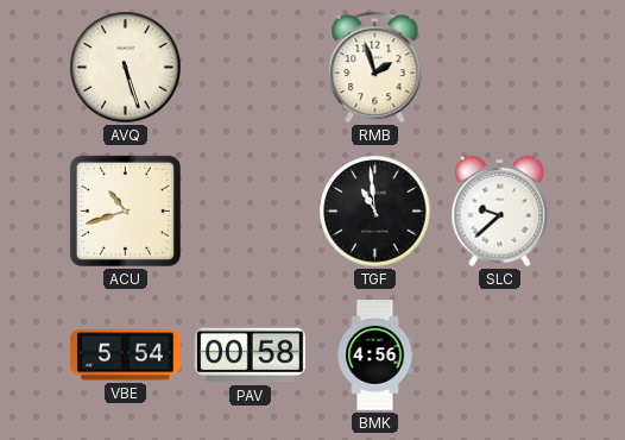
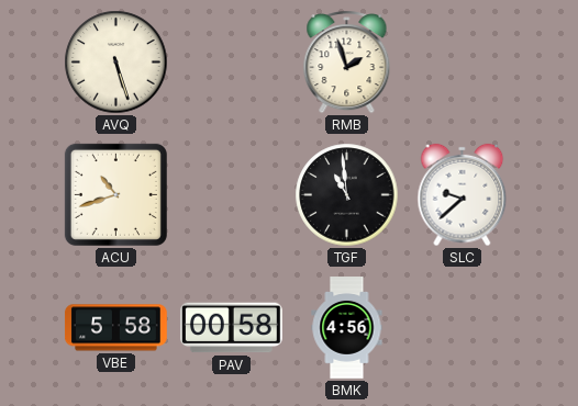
VBE: 5:54 -> 5:58 (116, 328)
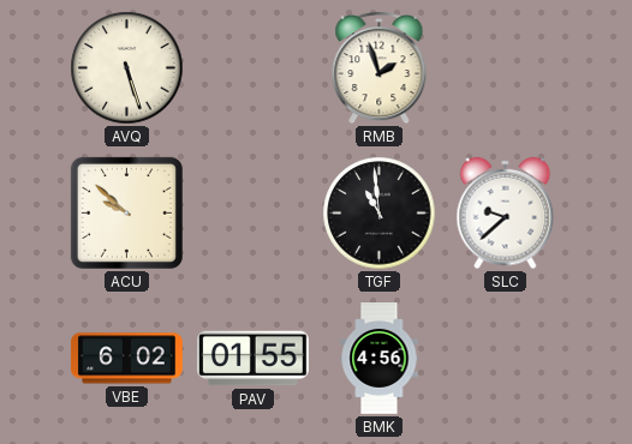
ACU: 10:42 -> 9:52 (126, 212)
VBE: 5:58 -> 6:02 (127, 359)
PAV: 00:58 -> 01:55 (252, 359)
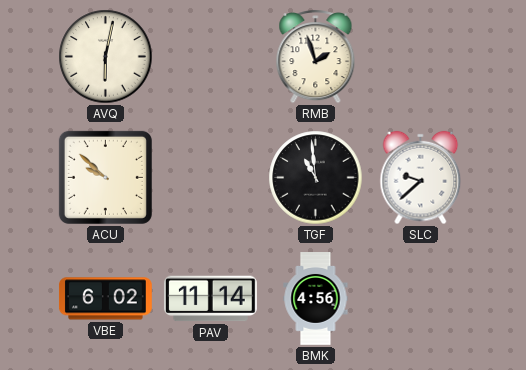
AVQ: 5:27 -> 6:02 (106, 57)
PAV: 01:55 -> 11:14 (210, 299)
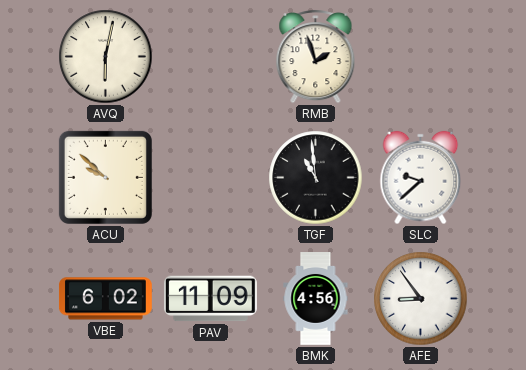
PAV: 11:14 -> 11:09 (210, 299)
AFE: none -> 8:54 (421, 299)
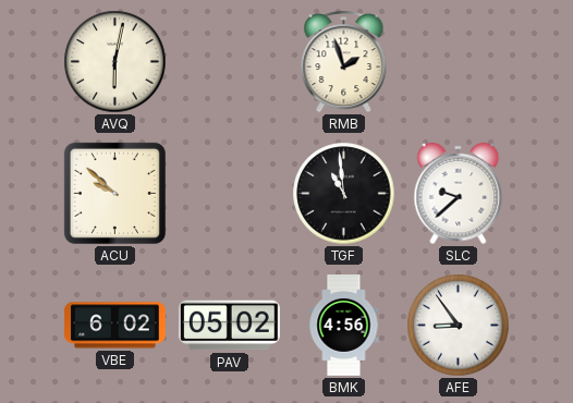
PAV: 11:09 -> 05:02 (229, 326)
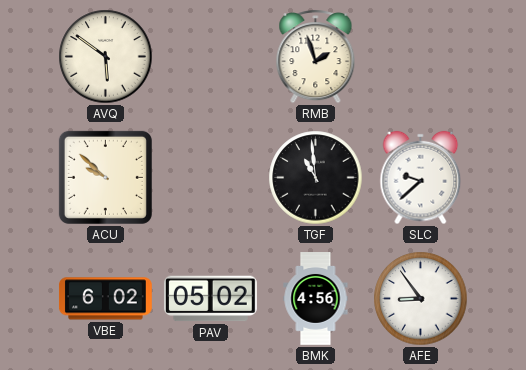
AVQ: 6:02 -> 5:51 (106, 57)
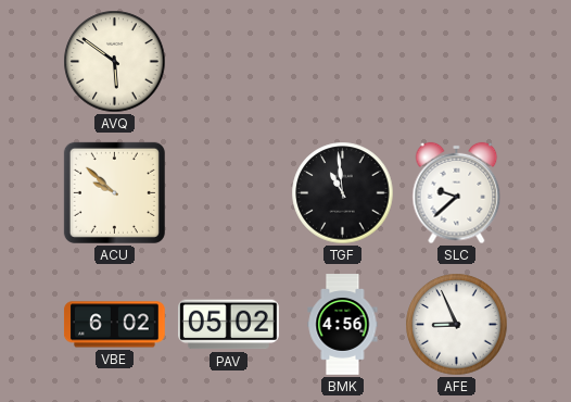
RMB: 1:57 -> none (316, 57)
AFE: 8:54 -> 8:56 (457, 325)
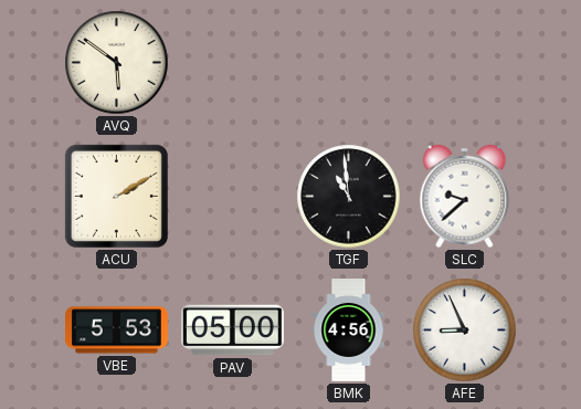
ACU: 9:52 -> 2:10 (116, 196)
VBE: 6:02 -> 5:53 (117, 331)
PAV: 05:02 -> 05:00 (232, 331)
